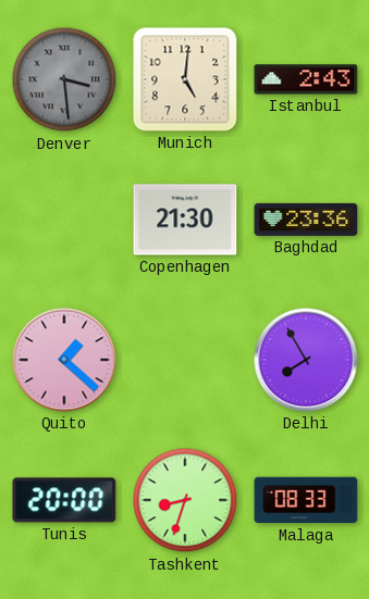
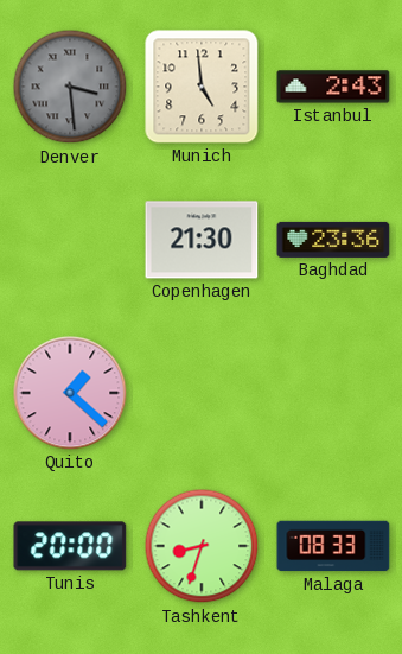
Munich: 5:01 -> 4:59 (202, 87)
Delhi: 7:55 -> none (306, 360)
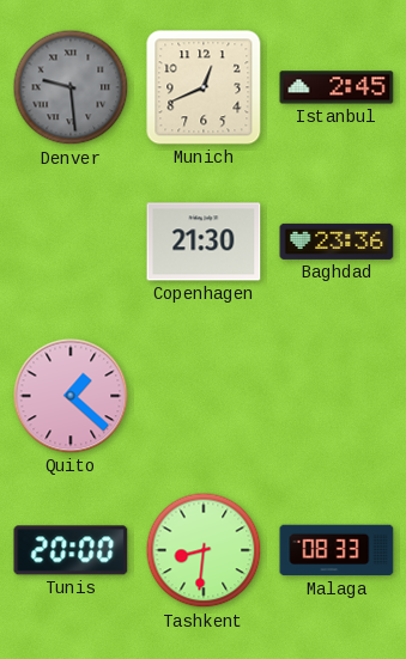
Denver: 3:29 -> 9:29 (71, 87)
Munich: 4:59 -> 12:41 (204, 87)
Istanbul: 2:43 -> 2:45 (337, 87)
Tashkent: 8:33 -> 8:31 (204, 550)
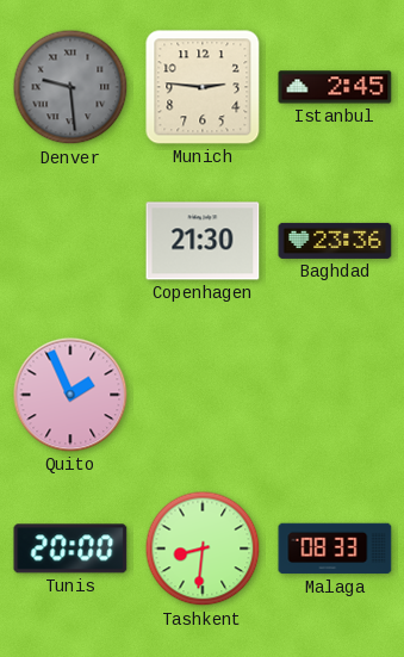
Munich: 12:41 -> 2:46 (203, 87)
Quito: 1:22 -> 1:56 (70, 395)
